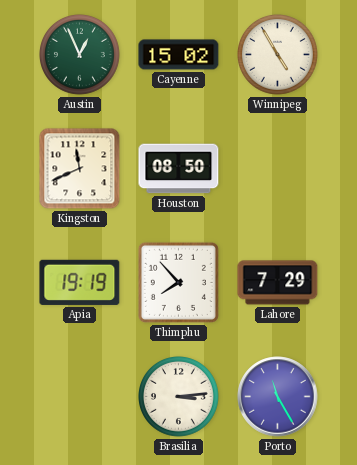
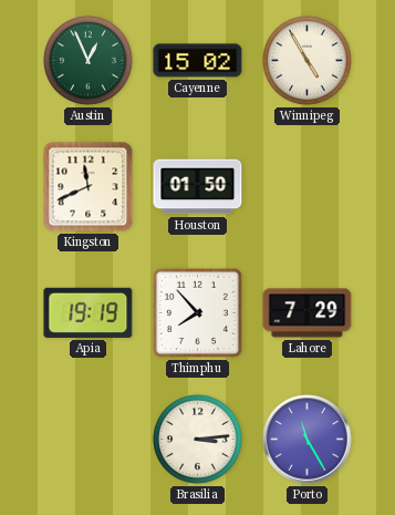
Houston: 08:50 -> 01:50 (198, 187)
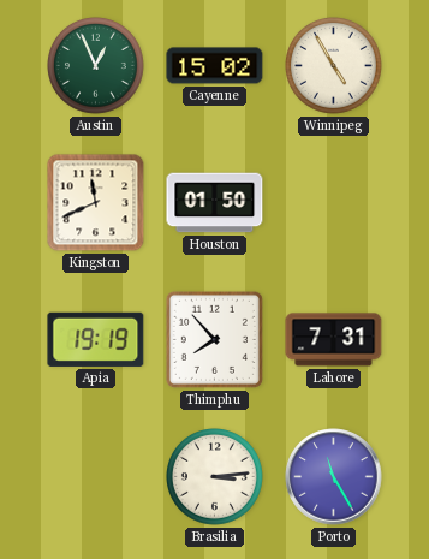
Lahore: 7:29 -> 7:31 (334, 340)
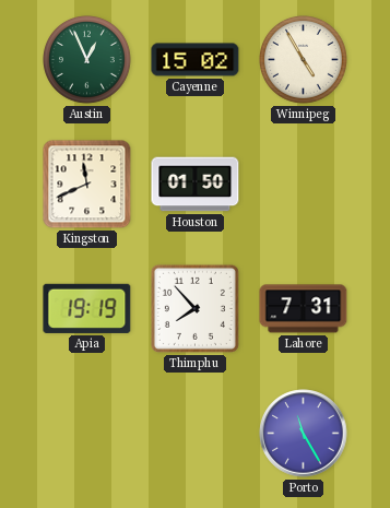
Brasilia: 3:14 -> none (215, 477)
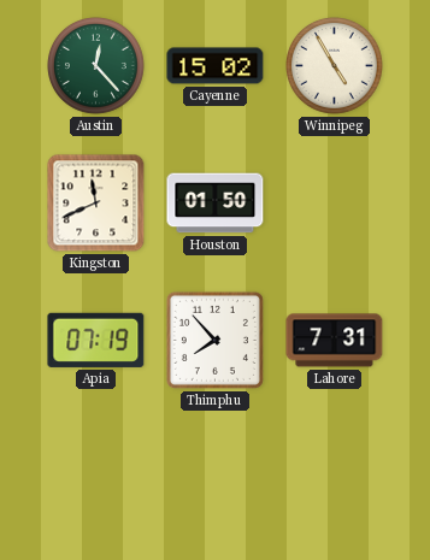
Austin: 12:56 -> 12:23 (96, 66)
Apia: 19:19 -> 07:19 (96, 340)
Porto: 11:25 -> none (304, 434)
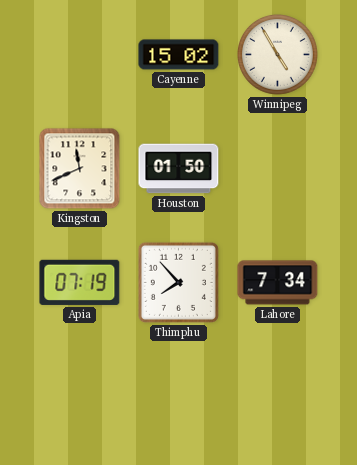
Austin: 12:23 -> none (96, 66)
Lahore: 7:31 -> 7:34 (278, 283)
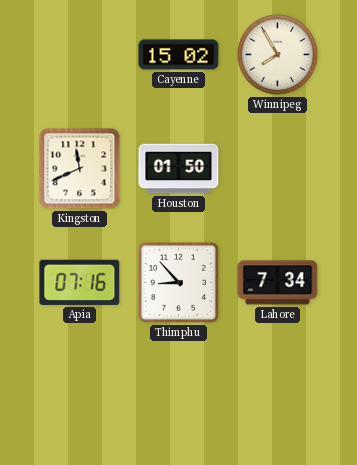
Winnipeg: 4:55 -> 7:55 (278, 55)
Apia: 07:19 -> 07:16 (80, 282)
Thimphu: 7:53 -> 8:53 (178, 282)
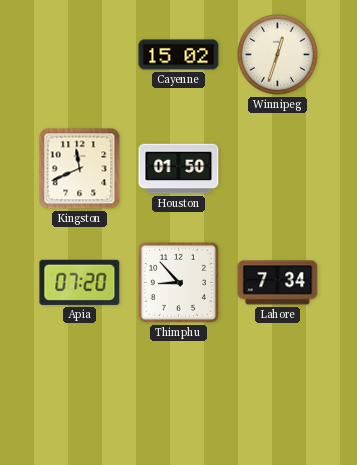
Winnipeg: 7:55 -> 12:33 (278, 55)
Apia: 07:16 -> 07:20 (80, 282)
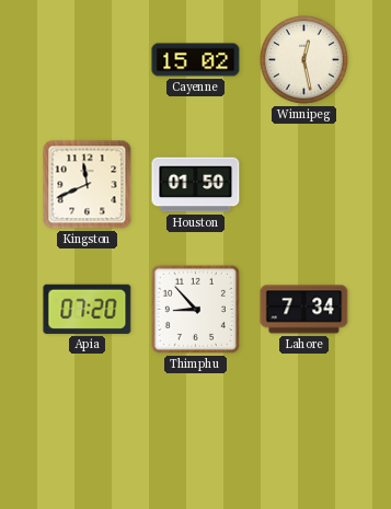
Winnipeg: 12:33 -> 12:28 (304, 60)
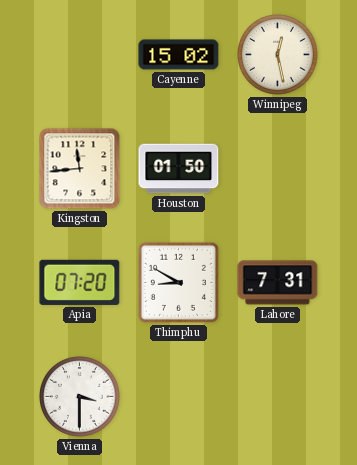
Kingston: 11:41 -> 11:44 (80, 169)
Thimphu: 8:53 -> 8:50 (178, 282)
Lahore: 7:34 -> 7:31 (278, 283)
Vienna: none -> 3:30 (80, 397)
